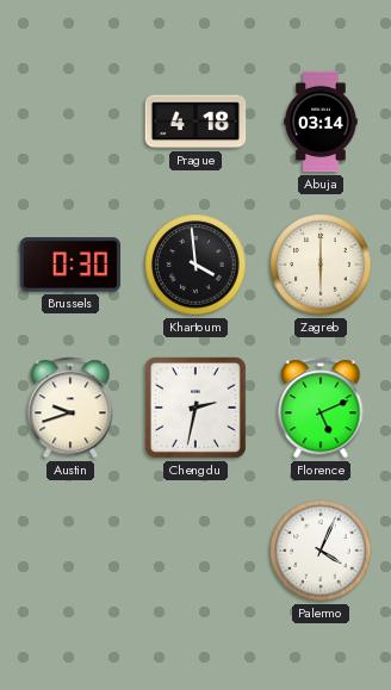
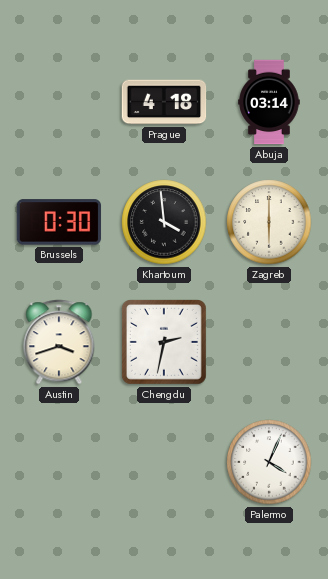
Austin: 9:42 -> 3:42 (59, 342)
Florence: 5:11 -> none (321, 408)
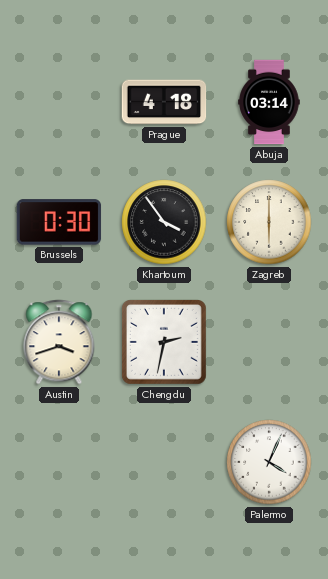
Khartoum: 3:59 -> 3:54 (164, 222)
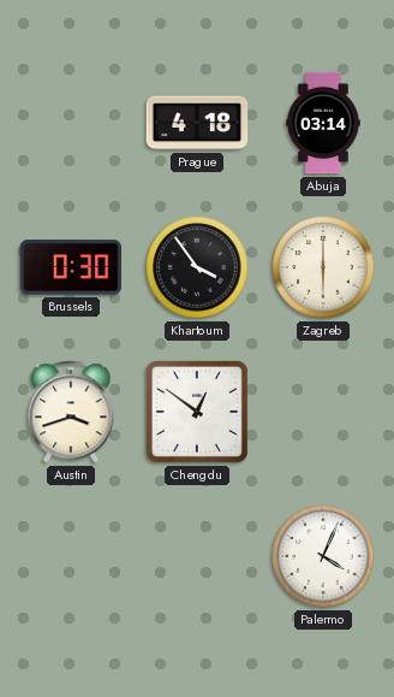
Chengdu: 2:32 -> 12:51 (197, 412)
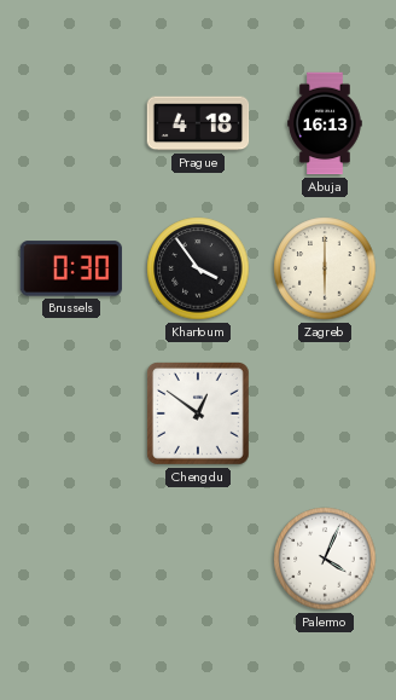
Abuja: 03:14 -> 16:13 (325, 123)
Austin: 3:42 -> none (71, 412)
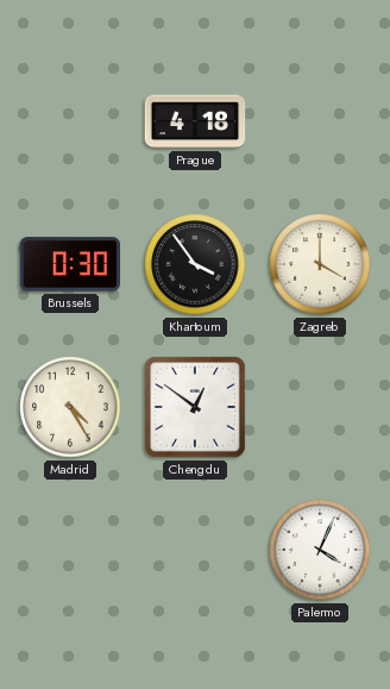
Abuja: 16:13 -> none (325, 123)
Zagreb: 6:00 -> 4:00 (320, 264)
Madrid: none -> 4:25 (70, 407)
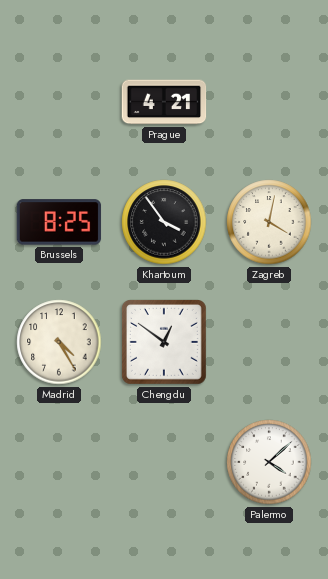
Prague: 4:18 -> 4:21 (164, 102)
Brussels: 0:30 -> 8:25 (59, 222)
Zagreb: 4:00 -> 4:02 (269, 222)
Palermo: 4:04 -> 4:08 (269, 462)
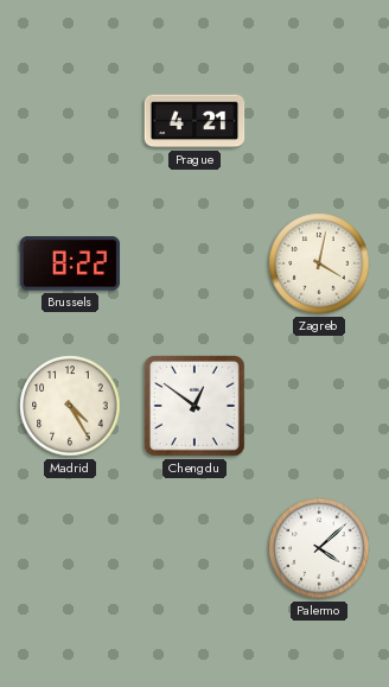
Brussels: 8:25 -> 8:22 (70, 263)
Khartoum: 3:54 -> none (164, 222)
